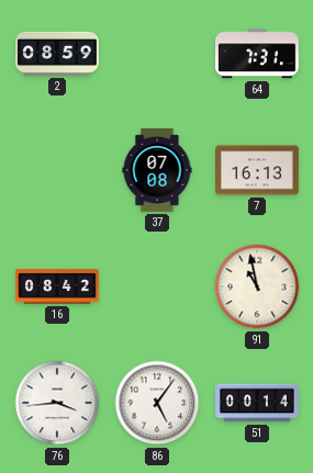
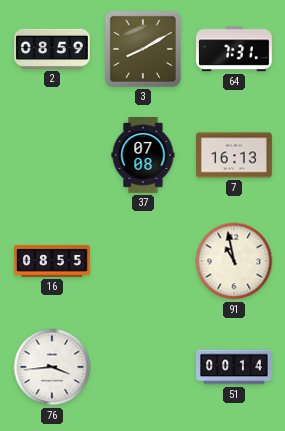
3: none -> 8:10 (143, 49)
16: 08:42 -> 08:55 (53, 261)
86: 5:06 -> none (157, 403)
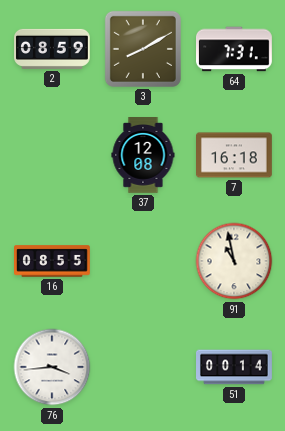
37: 07:08 -> 12:08 (143, 156)
7: 16:13 -> 16:18 (235, 155)
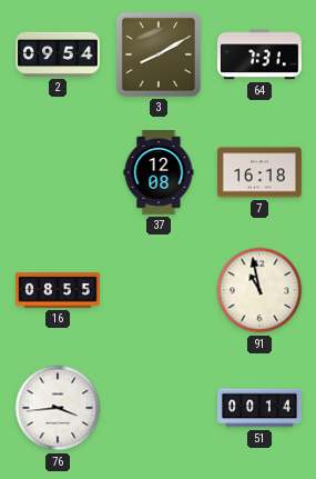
2: 08:59 -> 09:54 (59, 54)
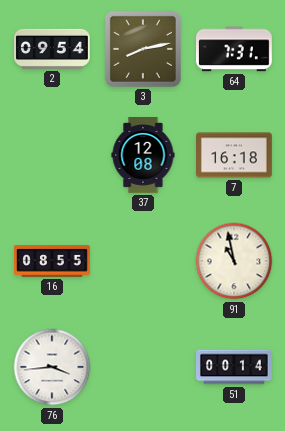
3: 8:10 -> 8:13 (143, 49)
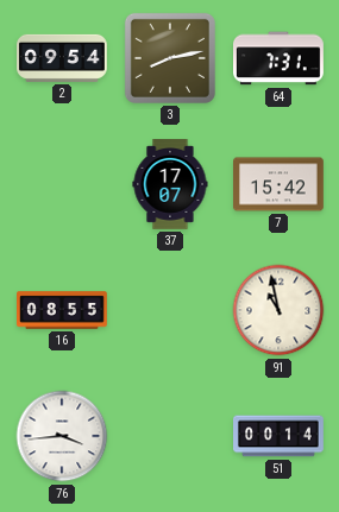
37: 12:08 -> 17:07 (170, 185)
7: 16:18 -> 15:42 (280, 184)
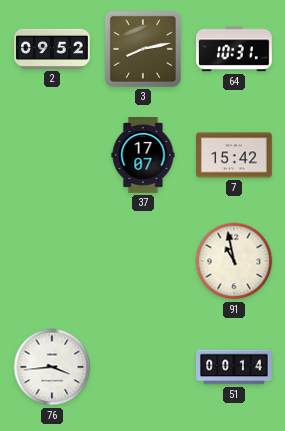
2: 09:54 -> 09:52 (53, 49)
64: 7:31 -> 10:31 (235, 49)
16: 08:55 -> none (63, 310)
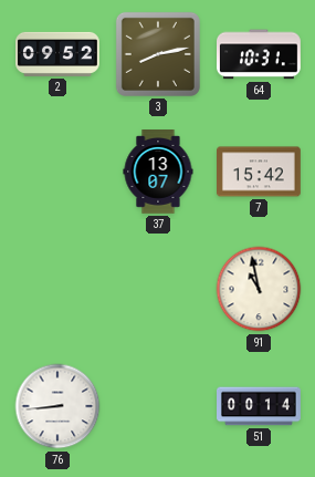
37: 17:07 -> 13:07 (158, 173)
76: 3:44 -> 8:44 (57, 406)
